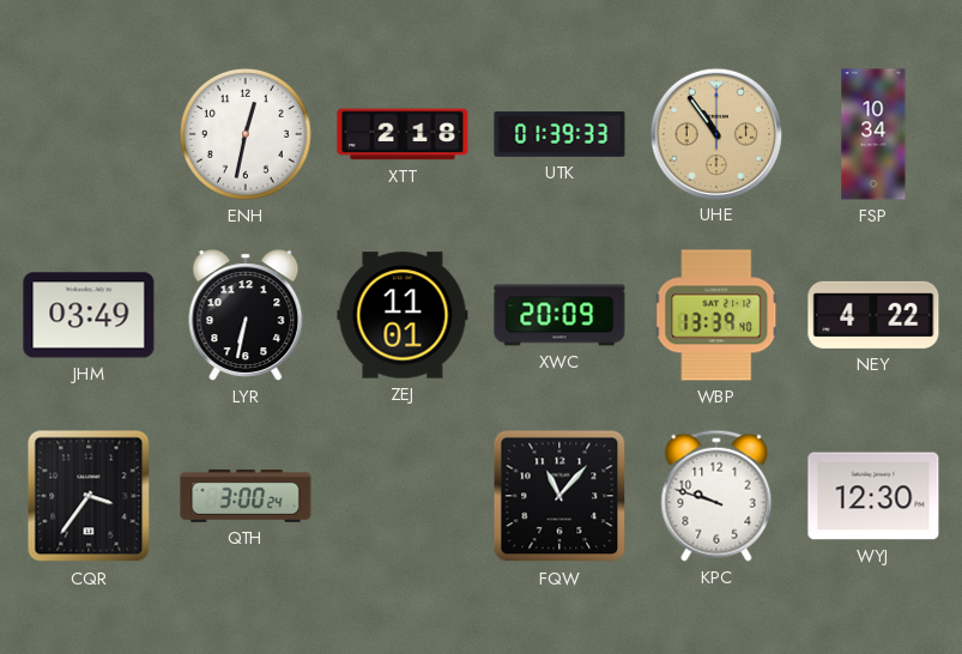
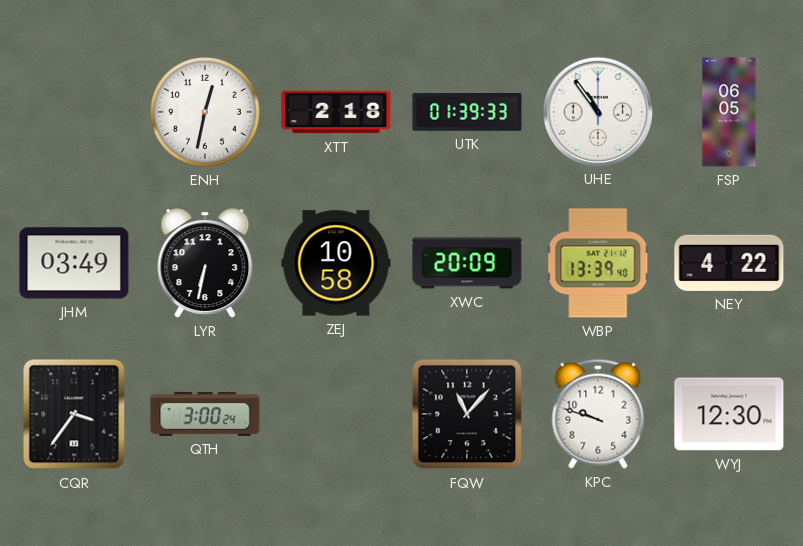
UHE dial: champagne -> white (597, 111)
FSP: 10:34 -> 06:05 (729, 112)
ZEJ: 11:01 -> 10:58 (336, 263)
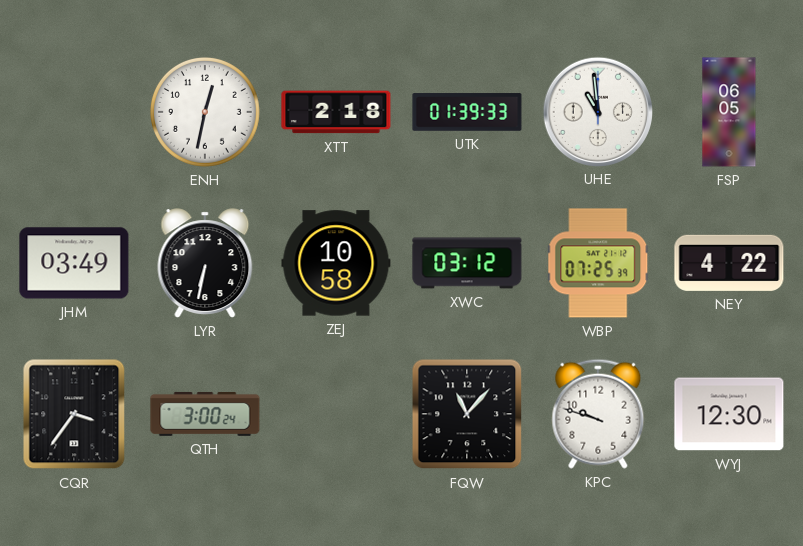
UHE: 10:54 -> 10:59 (597, 111)
XWC: 20:09 -> 03:12 (467, 263)
WBP: 13:39 -> 07:25 (598, 263)
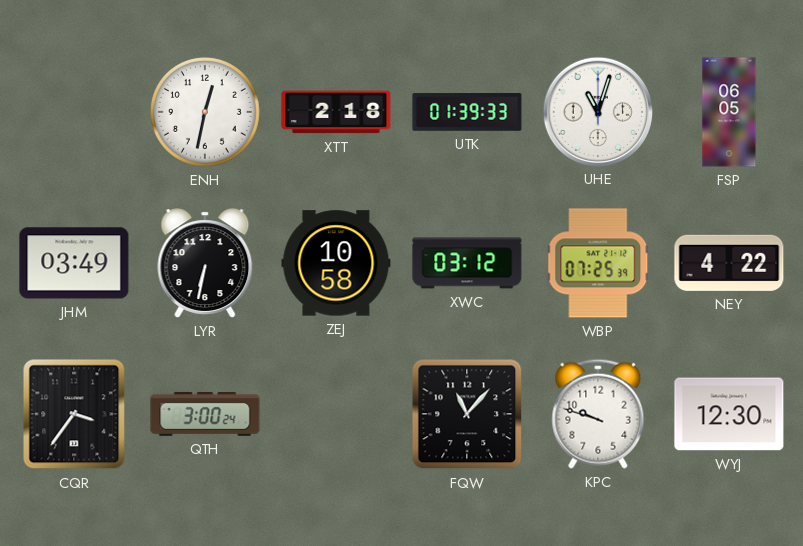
UHE: 10:59 -> 11:03 (597, 111)
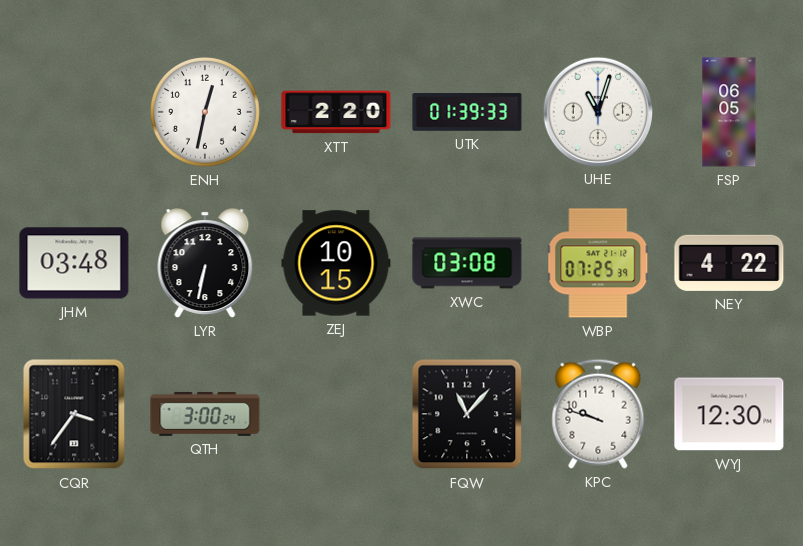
XTT: 2:18 -> 2:20 (336, 112)
JHM: 03:49 -> 03:48 (74, 263)
ZEJ: 10:58 -> 10:15 (336, 263)
XWC: 03:12 -> 03:08 (467, 263)
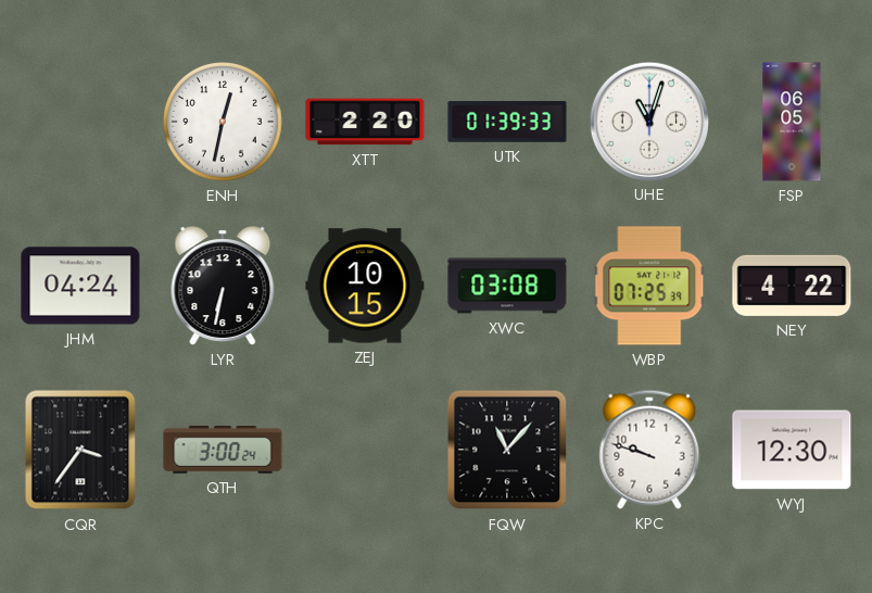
JHM: 03:48 -> 04:24 (80, 286)
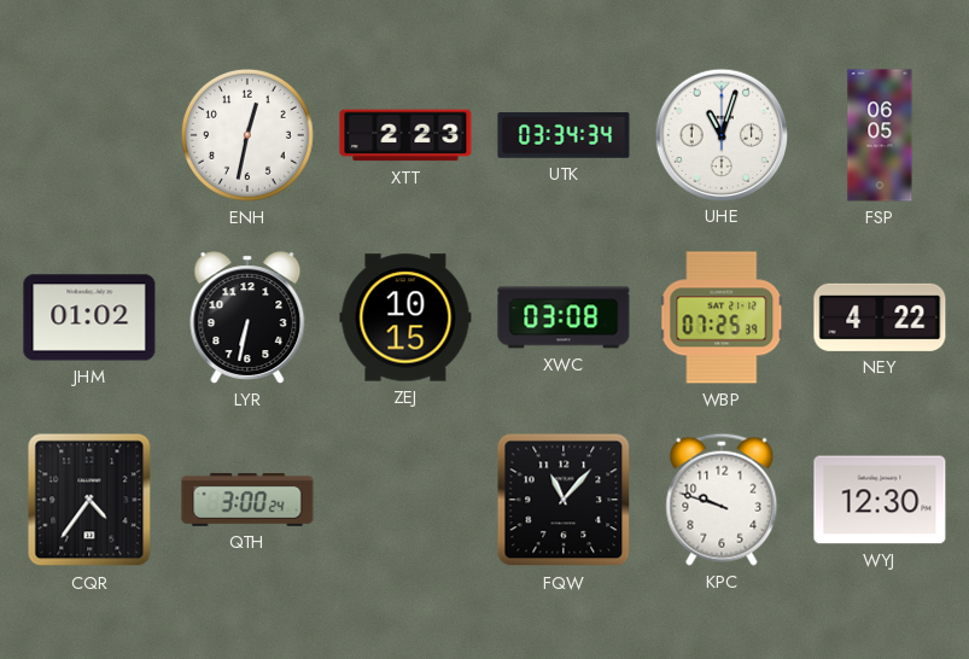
XTT: 2:20 -> 2:23 (405, 135)
UTK: 01:39 -> 03:34 (564, 135)
JHM: 04:24 -> 01:02 (89, 317)
CQR: 3:36 -> 4:36 (89, 500)
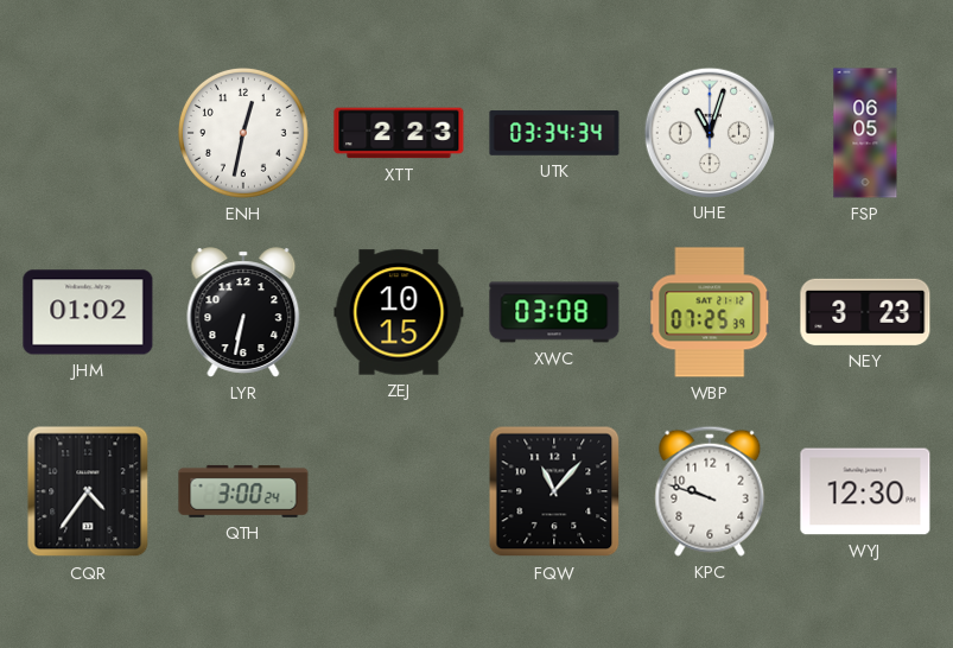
NEY: 4:22 -> 3:23 (865, 312)
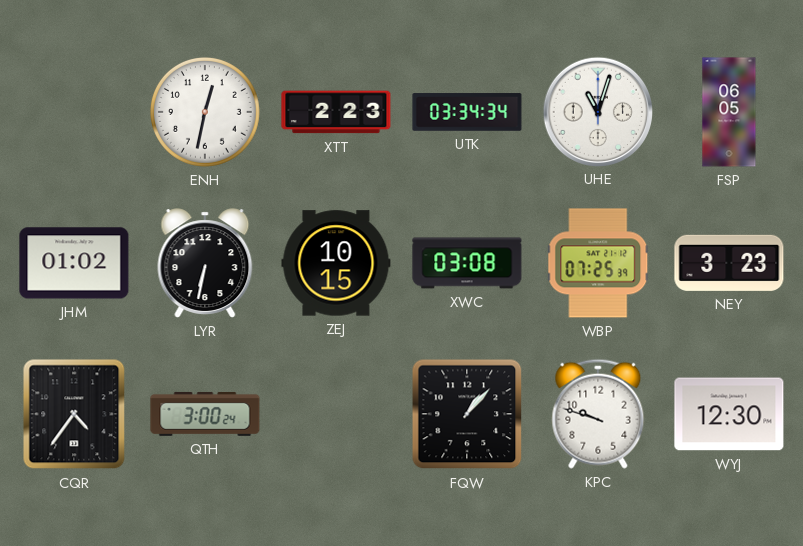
FQW: 11:07 -> 1:07 (467, 414)
